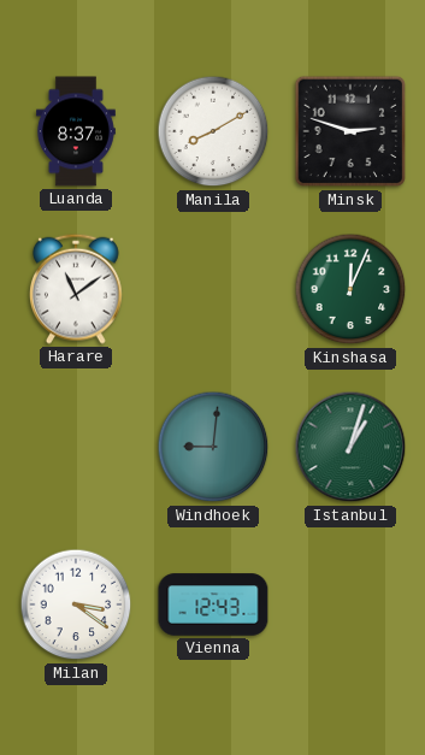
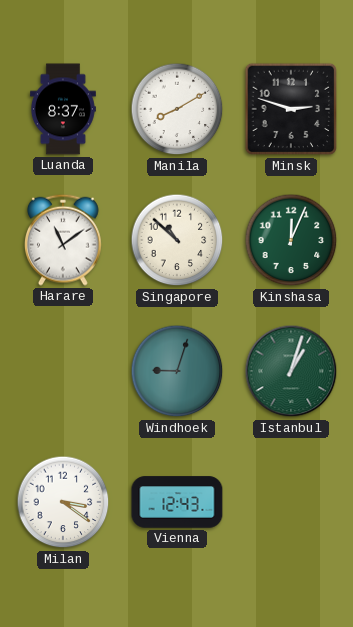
Singapore: none -> 10:52 (177, 240)
Windhoek: 9:01 -> 9:03 (177, 371)
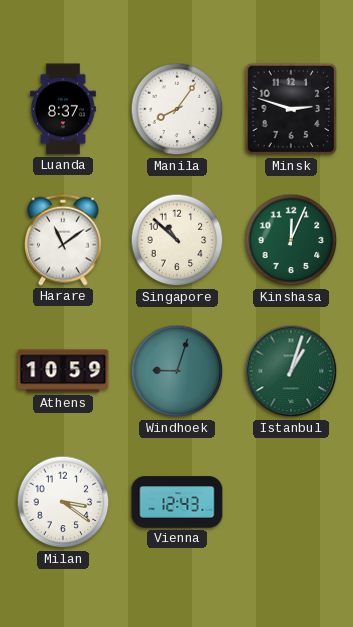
Manila: 8:10 -> 8:06 (177, 109)
Athens: none -> 10:59 (63, 371)
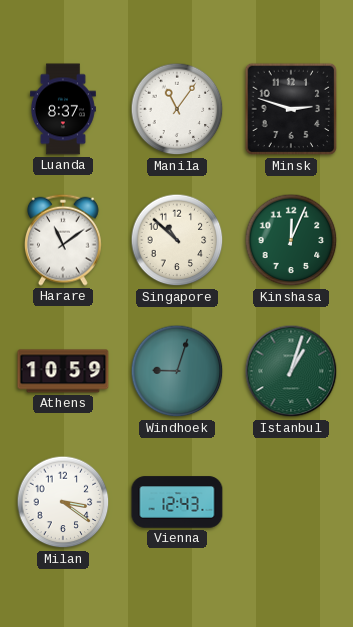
Manila: 8:06 -> 11:06 (177, 109)
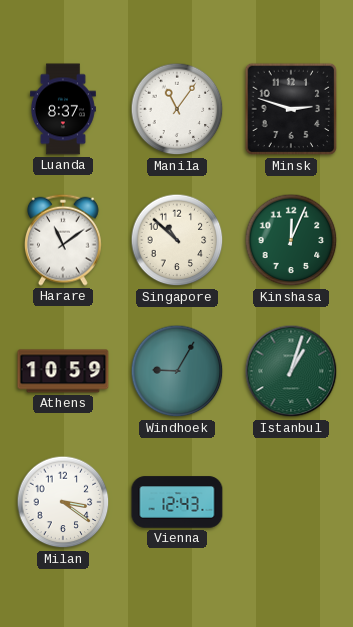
Windhoek: 9:03 -> 9:05 (177, 371)
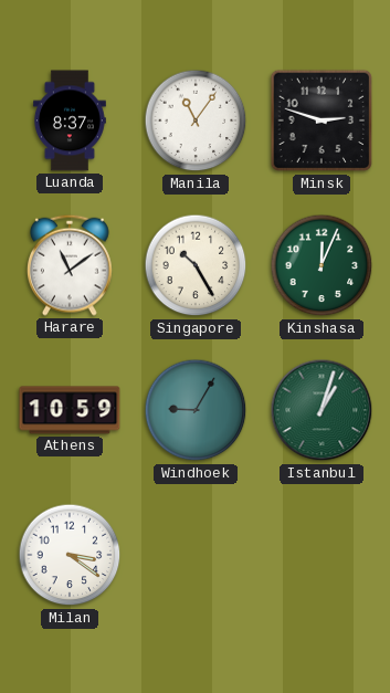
Singapore: 10:52 -> 10:25 (196, 265)
Vienna: 12:43 -> none (177, 502)
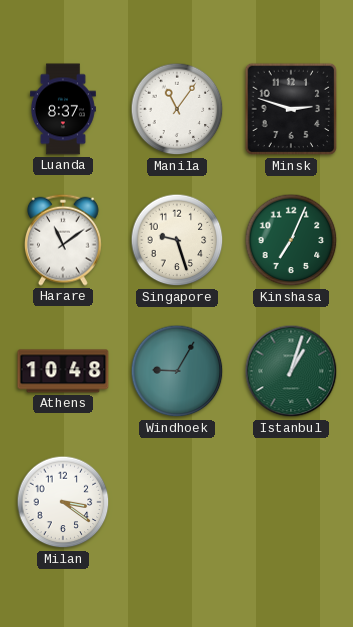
Singapore: 10:25 -> 9:27 (177, 240)
Kinshasa: 12:04 -> 7:04 (291, 240)
Athens: 10:59 -> 10:48 (63, 371)
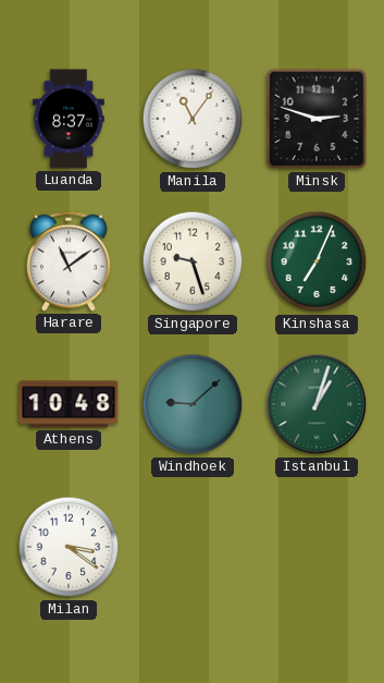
Windhoek: 9:05 -> 9:08 (193, 404)
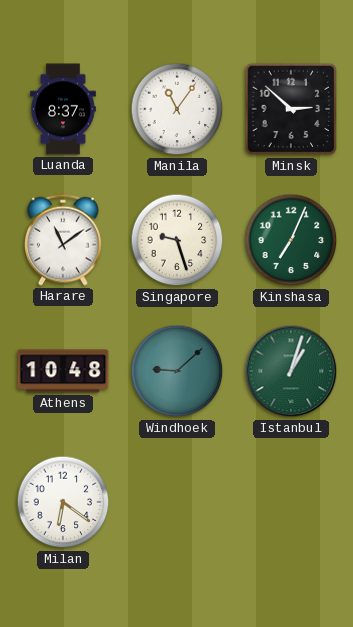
Minsk: 2:48 -> 2:52 (291, 109)
Milan: 3:21 -> 6:21 (63, 502)
